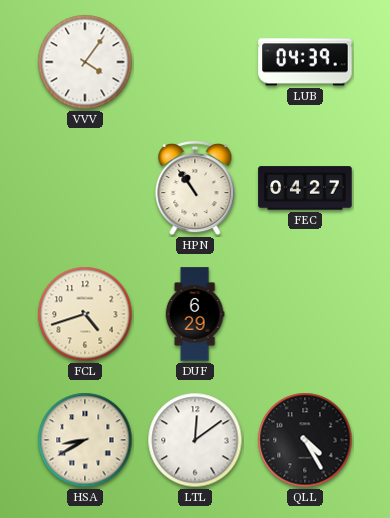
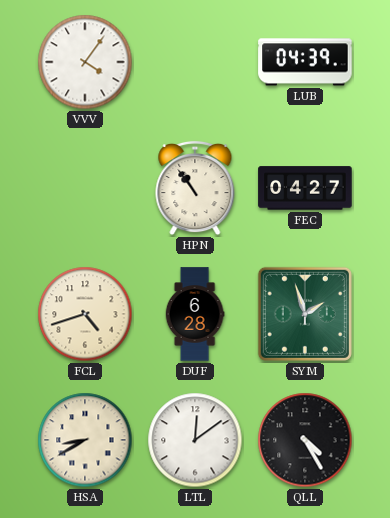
DUF: 6:29 -> 6:28 (195, 314)
SYM: none -> 1:57 (305, 314)
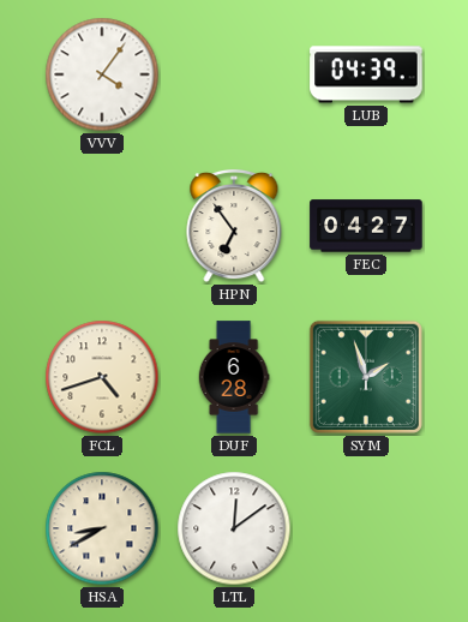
HPN: 10:54 -> 6:54 (234, 226)
QLL: 4:25 -> none (305, 440)
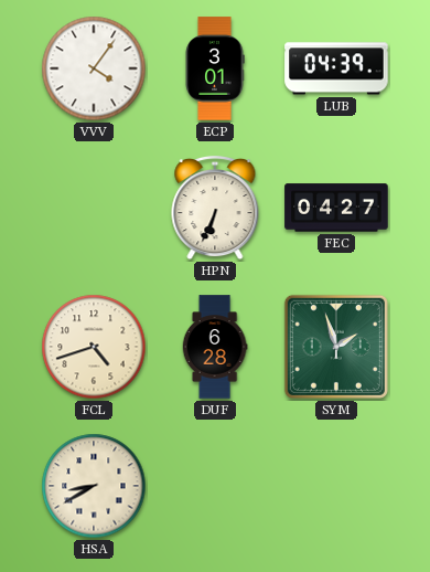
ECP: none -> 3:01 (215, 68)
HPN: 6:54 -> 6:34 (215, 208)
LTL: 12:09 -> none (234, 528)
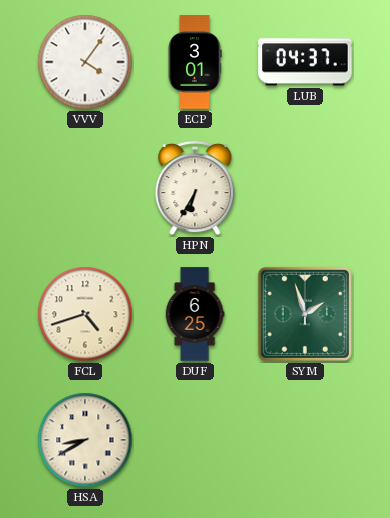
LUB: 04:39 -> 04:37 (305, 62)
HPN: 6:34 -> 6:35 (195, 188)
FEC: 04:27 -> none (336, 208)
DUF: 6:28 -> 6:25 (195, 314)
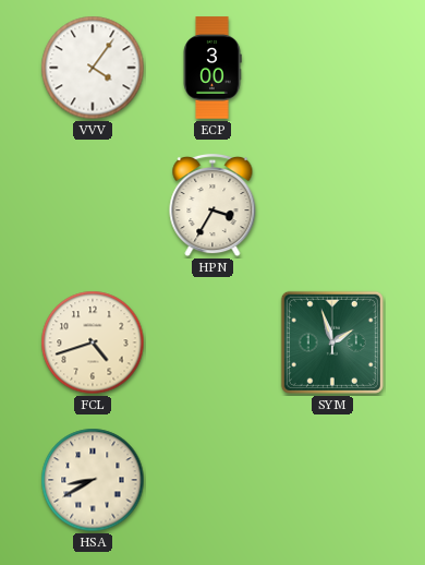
ECP: 3:01 -> 3:00 (212, 68)
LUB: 04:37 -> none (305, 62)
HPN: 6:35 -> 3:35 (212, 205)
DUF: 6:25 -> none (195, 314)
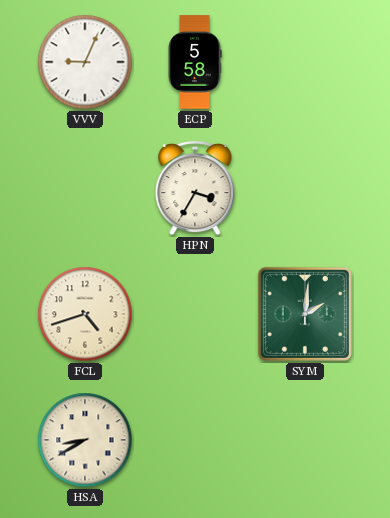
VVV: 4:06 -> 9:04 (85, 62)
ECP: 3:00 -> 5:58 (195, 62)
SYM: 1:57 -> 2:01 (305, 314)
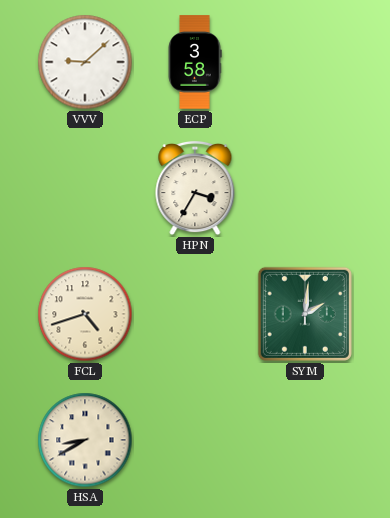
VVV: 9:04 -> 9:08 (85, 62)
ECP: 5:58 -> 3:58 (195, 62)
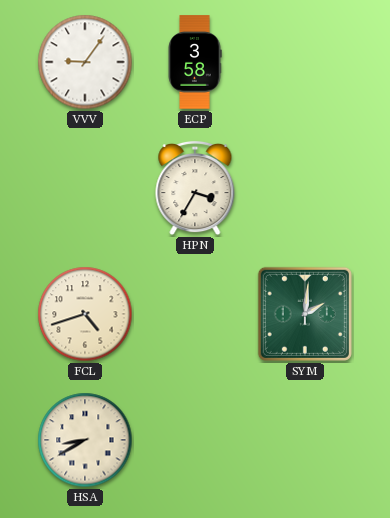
VVV: 9:08 -> 9:06 (85, 62)
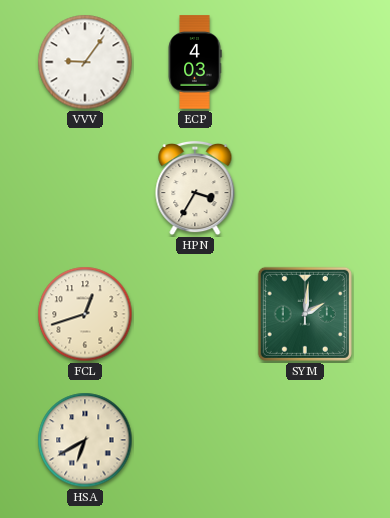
ECP: 3:58 -> 4:03 (195, 62)
FCL: 4:42 -> 12:42 (85, 314)
HSA: 8:40 -> 6:40 (85, 440)
